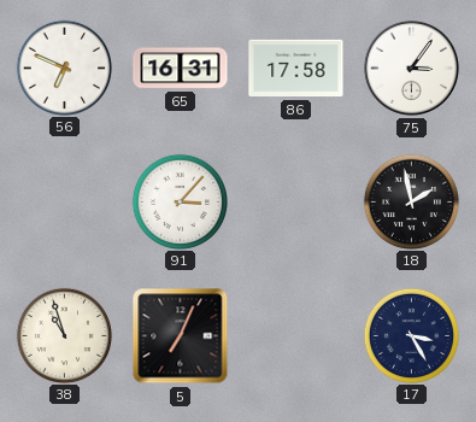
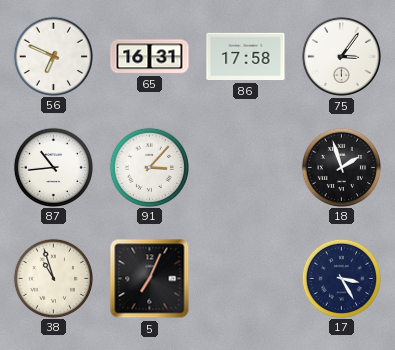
87: none -> 10:44 (53, 167)
18: 1:58 -> 1:57 (341, 167)
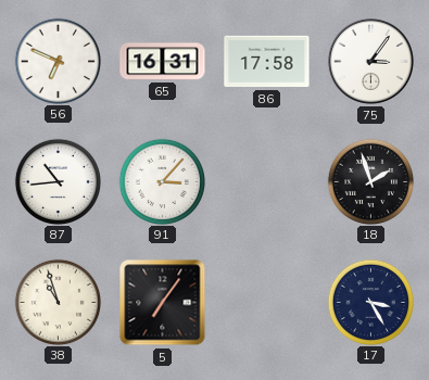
5: 7:04 -> 7:06 (163, 303)
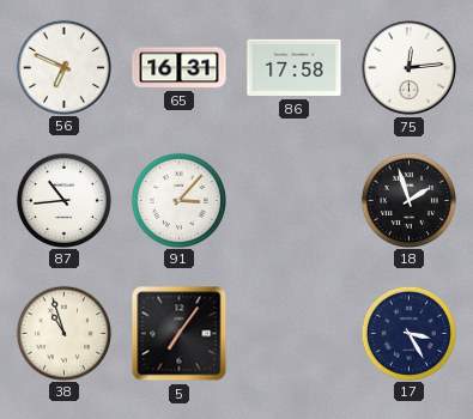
75: 3:06 -> 12:14 (408, 67)
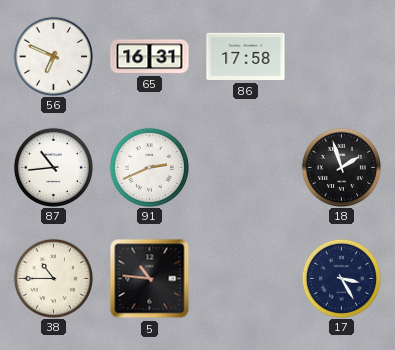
75: 12:14 -> none (408, 67)
91: 3:07 -> 2:41 (149, 167)
38: 10:57 -> 10:45 (53, 278)
5: 7:06 -> 10:46 (150, 279)
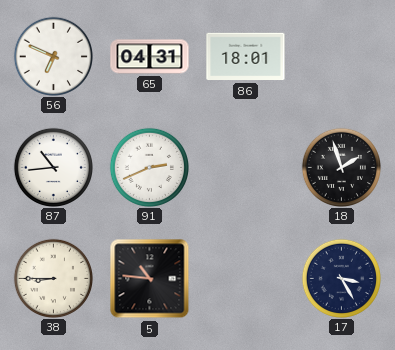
65: 16:31 -> 04:31 (150, 57)
86: 17:58 -> 18:01 (246, 57)
38: 10:45 -> 8:45 (53, 278)
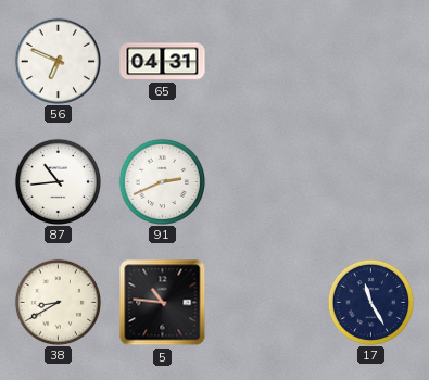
86: 18:01 -> none (246, 57)
18: 1:57 -> none (341, 167)
38: 8:45 -> 8:40 (58, 302)
17: 3:25 -> 11:25 (370, 302)
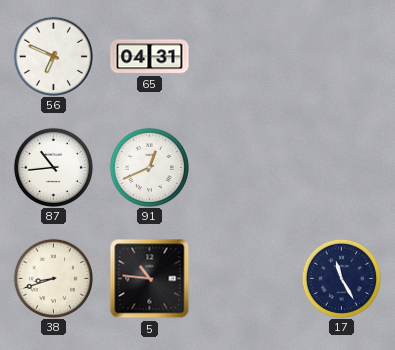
91: 2:41 -> 12:41 (149, 167)
38: 8:40 -> 8:42 (53, 278)
